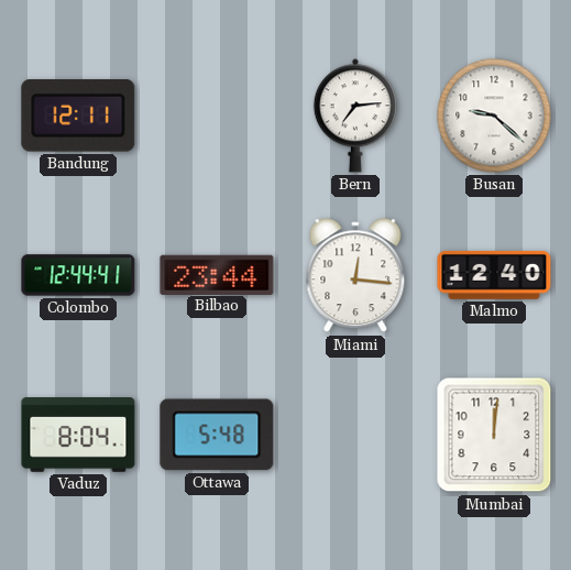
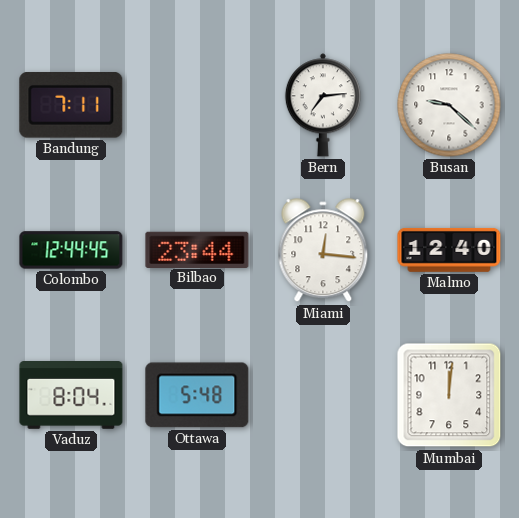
Bandung: 12:11 -> 7:11 (71, 106)
Colombo: 12:44:41 -> 12:44:45 (71, 250)
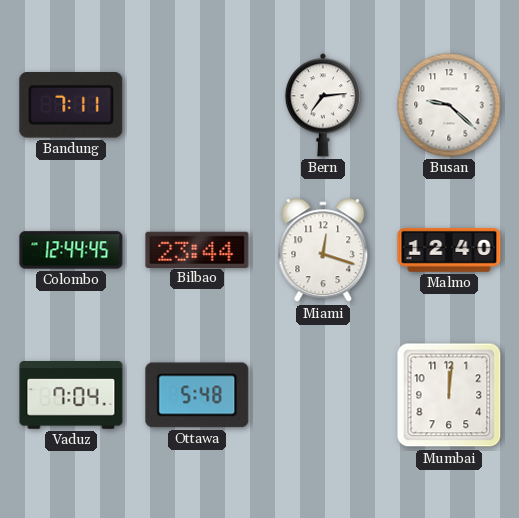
Miami: 12:16 -> 12:18 (323, 251)
Vaduz: 8:04 -> 7:04 (71, 396)
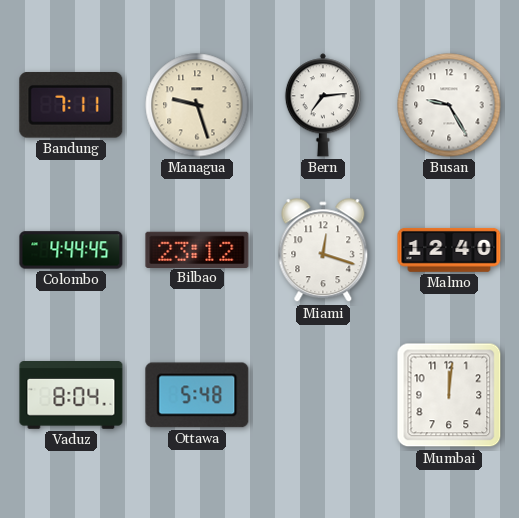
Managua: none -> 9:27 (197, 105)
Busan: 9:22 -> 9:25 (449, 105)
Colombo: 12:44 -> 4:44 (71, 250)
Bilbao: 23:44 -> 23:12 (197, 249)
Vaduz: 7:04 -> 8:04 (71, 396)
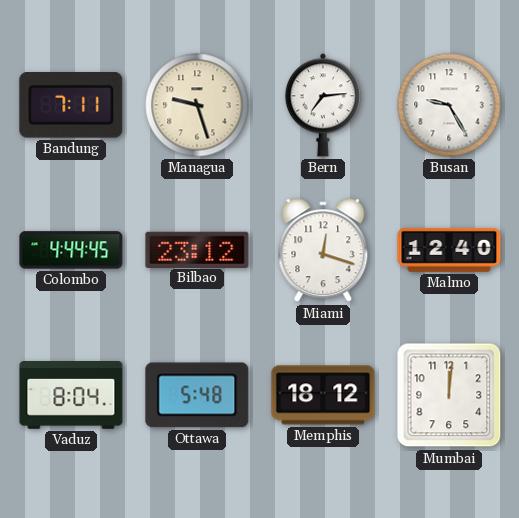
Memphis: none -> 18:12 (323, 395)
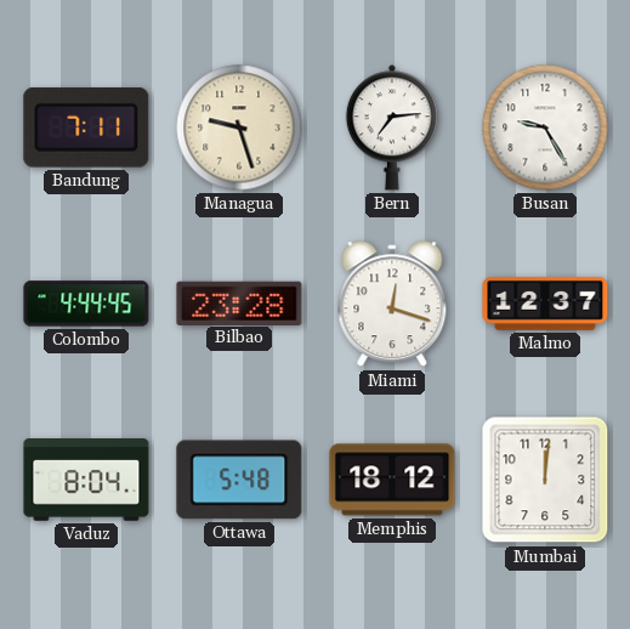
Bilbao: 23:12 -> 23:28 (239, 302)
Malmo: 12:40 -> 12:37 (545, 304)
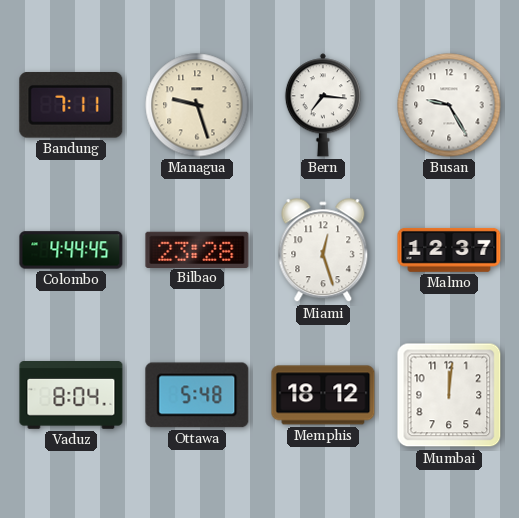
Bern: 7:14 -> 7:16 (323, 105)
Miami: 12:18 -> 12:27 (323, 251)
